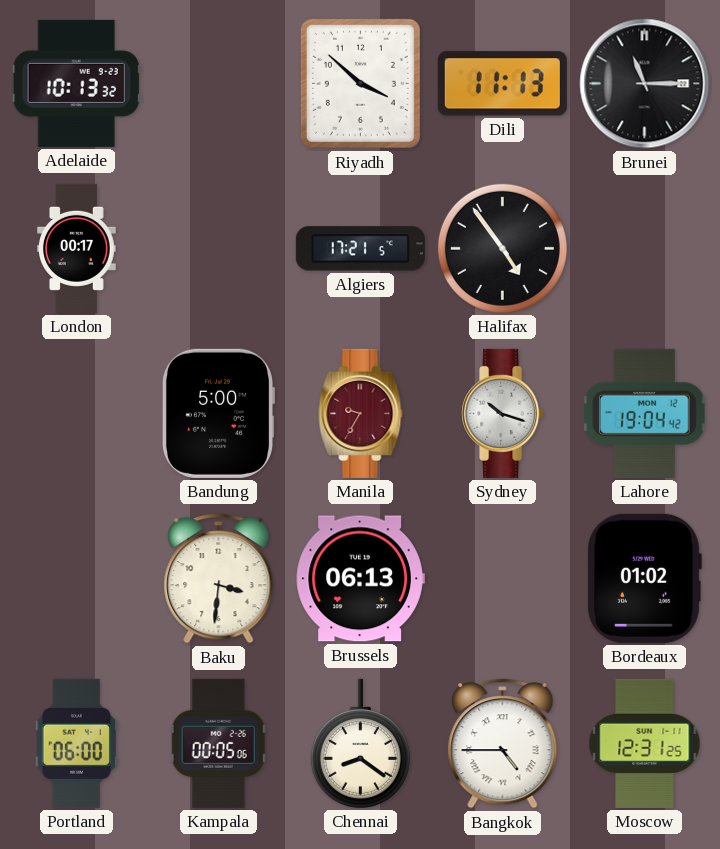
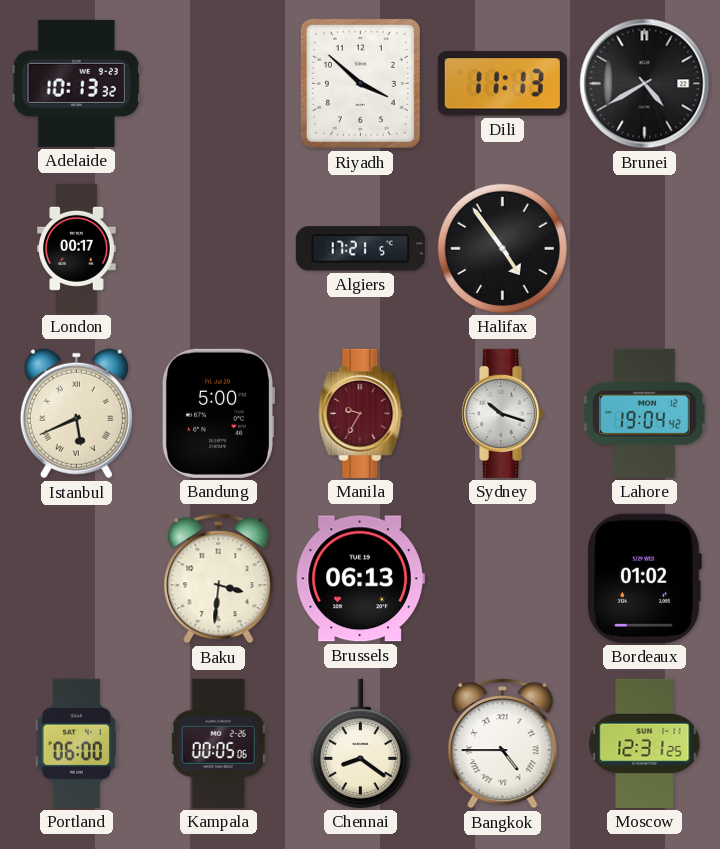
Brunei: 11:15 -> 4:40 (645, 84)
Istanbul: none -> 5:41 (76, 414)
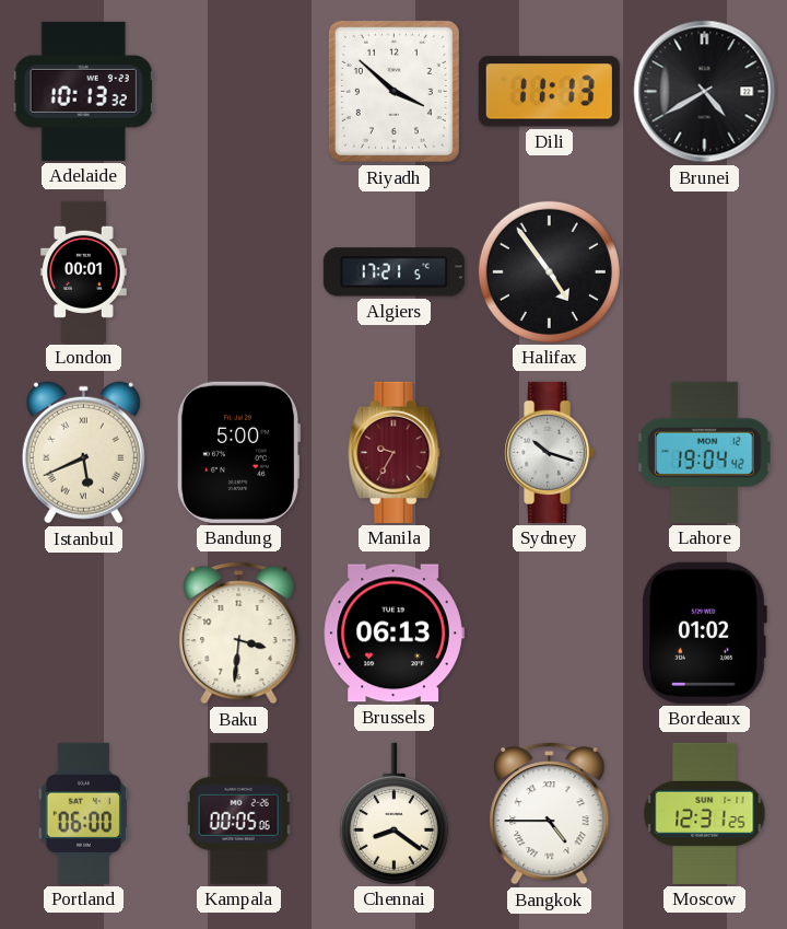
London: 00:17 -> 00:01 (84, 271)
